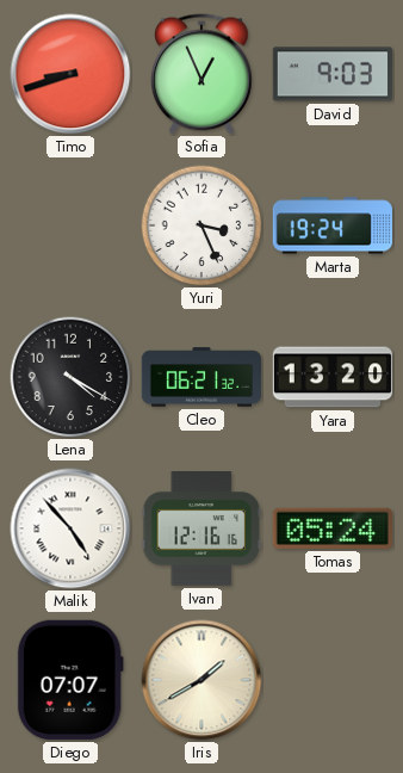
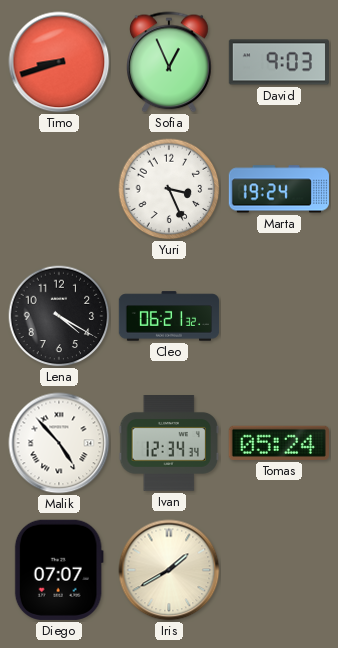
Yara: 13:20 -> none (331, 377)
Ivan: 12:16 -> 12:34 (168, 443)
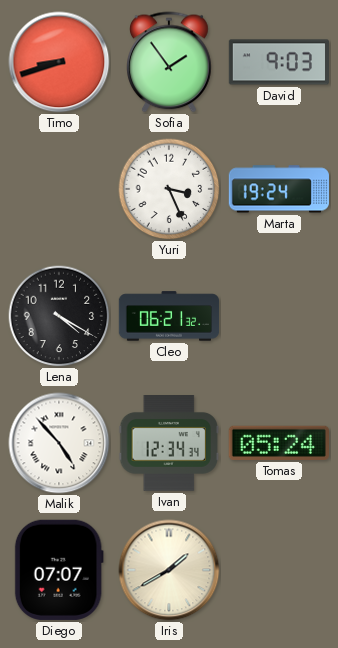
Sofia: 12:56 -> 1:54 (170, 62)
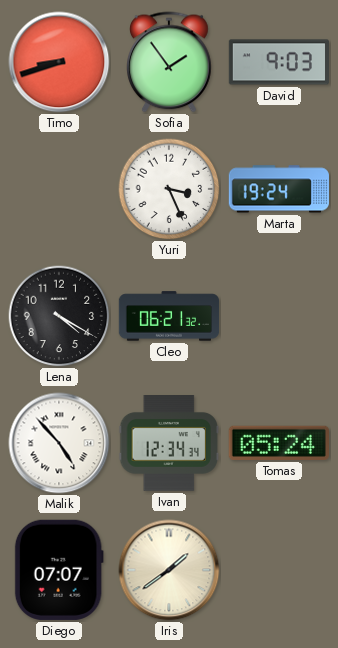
Iris: 1:40 -> 1:39 (169, 570)
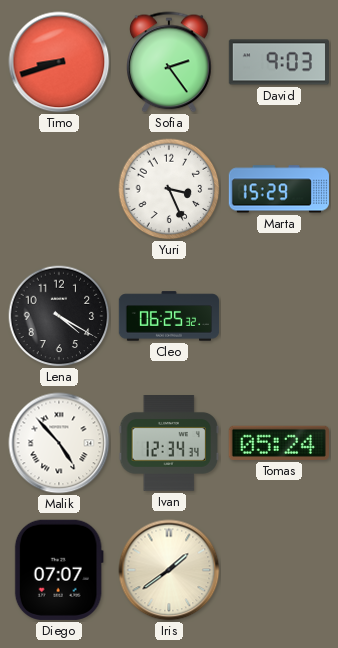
Sofia: 1:54 -> 2:24 (170, 62)
Marta: 19:24 -> 15:29 (279, 189)
Cleo: 06:21 -> 06:25 (169, 316)
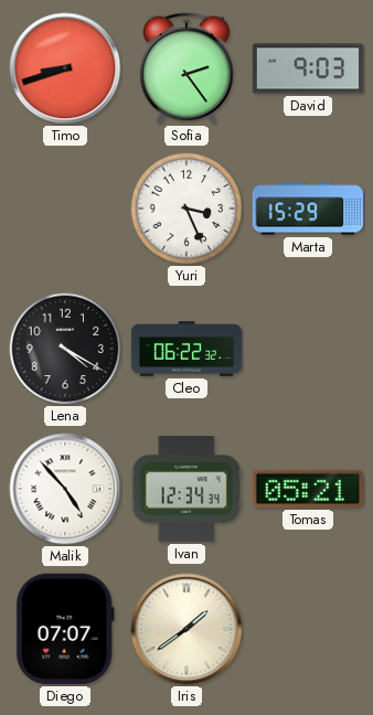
Cleo: 06:25 -> 06:22 (186, 349)
Tomas: 05:24 -> 05:21 (308, 489)
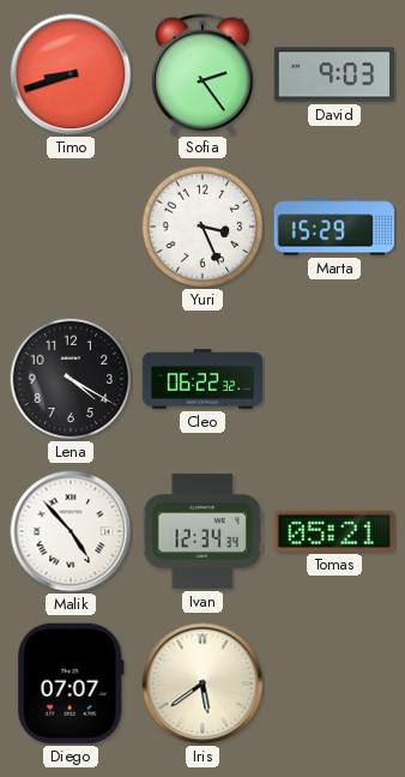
Iris: 1:39 -> 5:39 (202, 683)
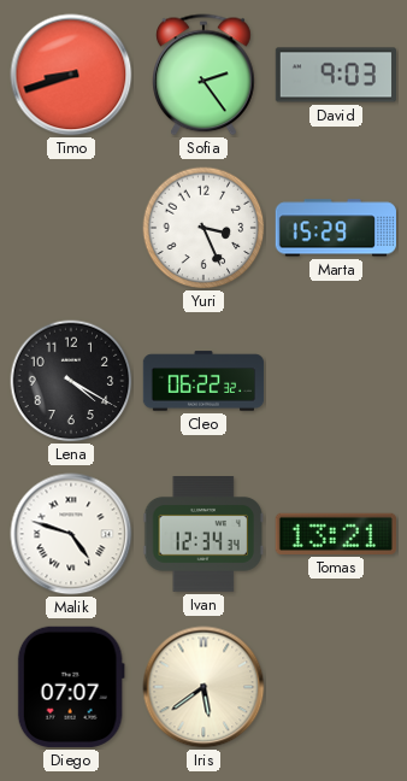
Malik: 4:53 -> 4:48 (71, 534)
Tomas: 05:21 -> 13:21 (336, 534)
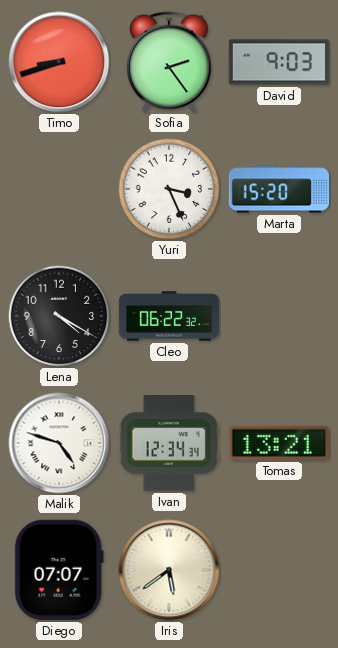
Marta: 15:29 -> 15:20 (279, 189)
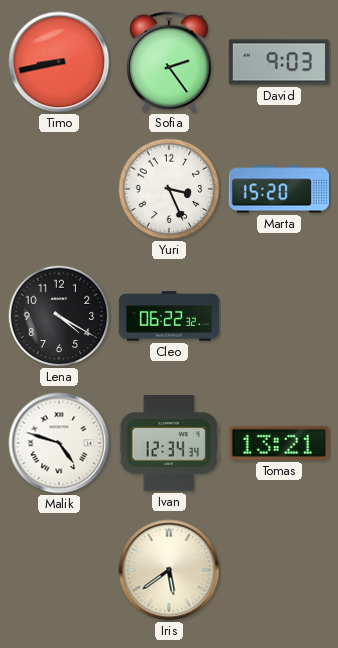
Timo: 8:42 -> 8:43 (59, 62)
Diego: 07:07 -> none (59, 570)
